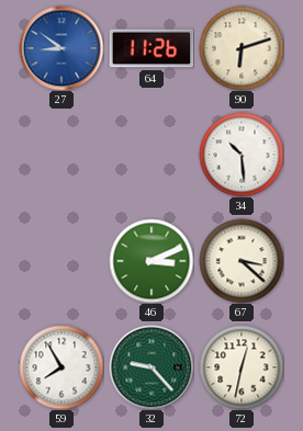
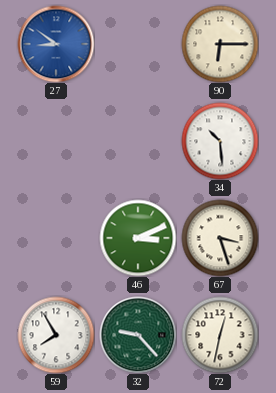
64: 11:26 -> none (151, 48)
90: 6:12 -> 6:15 (220, 44)
67: 3:22 -> 3:27 (220, 238)
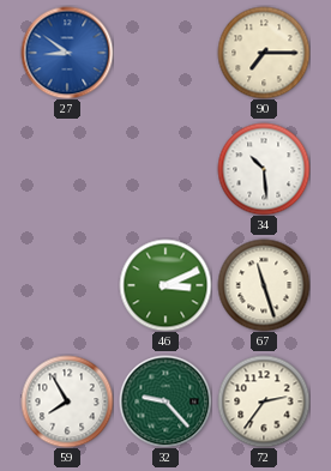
90: 6:15 -> 7:15 (264, 53)
67: 3:27 -> 11:27 (264, 285)
72: 12:32 -> 2:36 (264, 401)
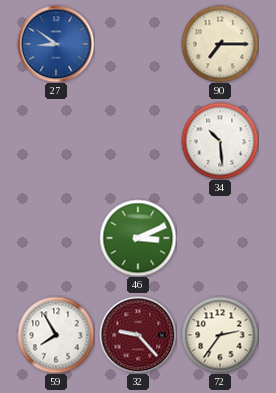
67: 11:27 -> none (264, 285)
32 dial: green -> burgundy (138, 335)
